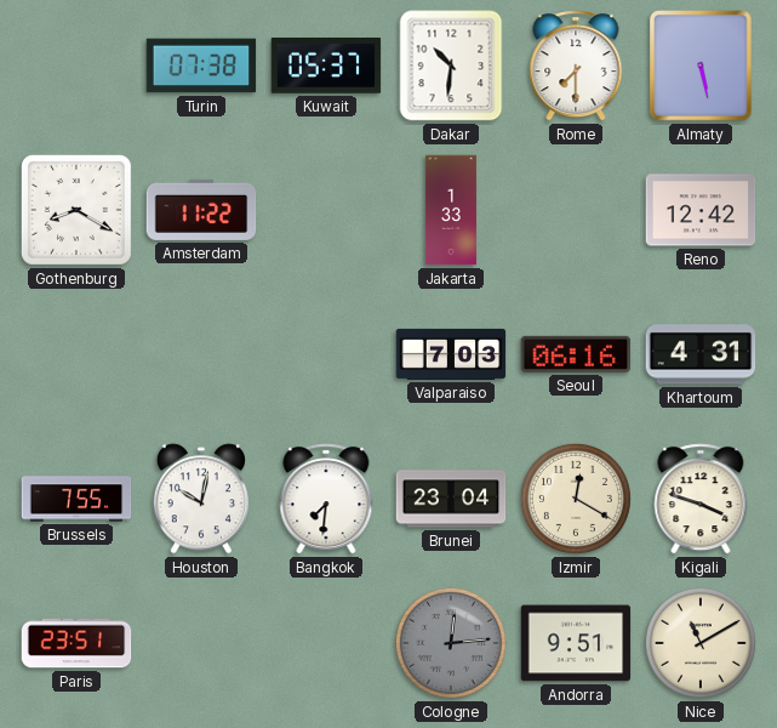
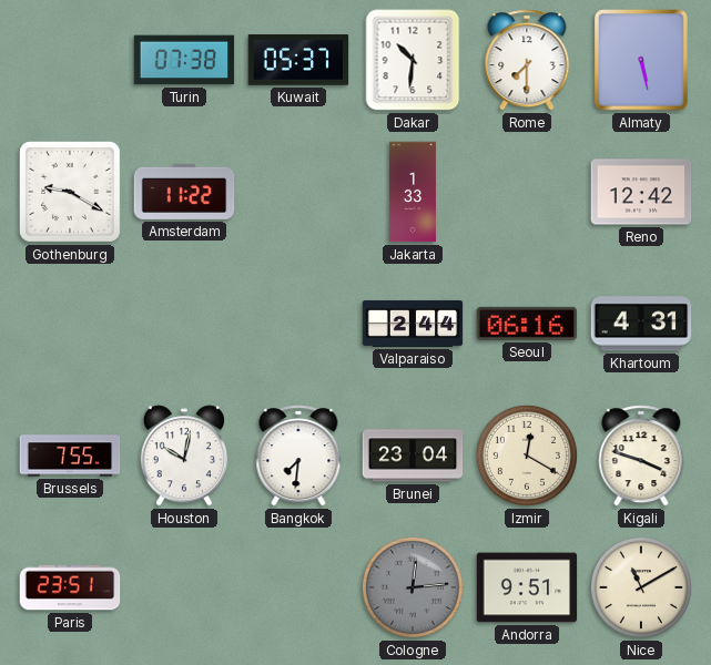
Gothenburg: 8:20 -> 9:20 (70, 192)
Valparaiso: 7:03 -> 2:44 (413, 324)
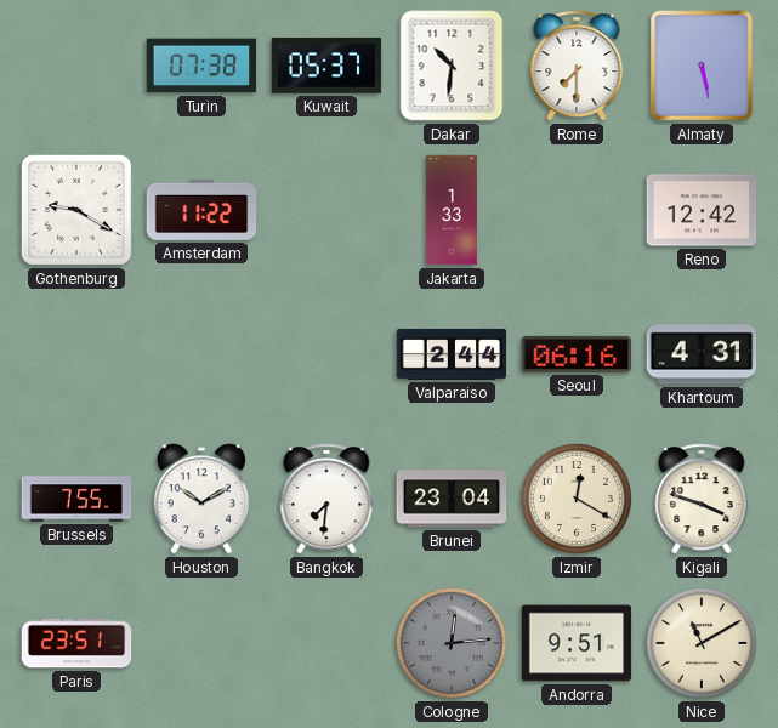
Houston: 10:02 -> 10:10 (201, 499)
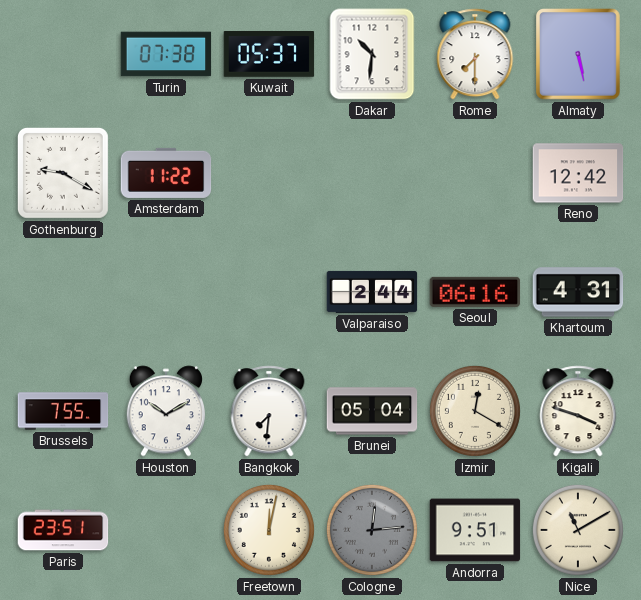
Jakarta: 1:33 -> none (452, 210)
Brunei: 23:04 -> 05:04 (372, 411)
Freetown: none -> 12:02 (269, 530)
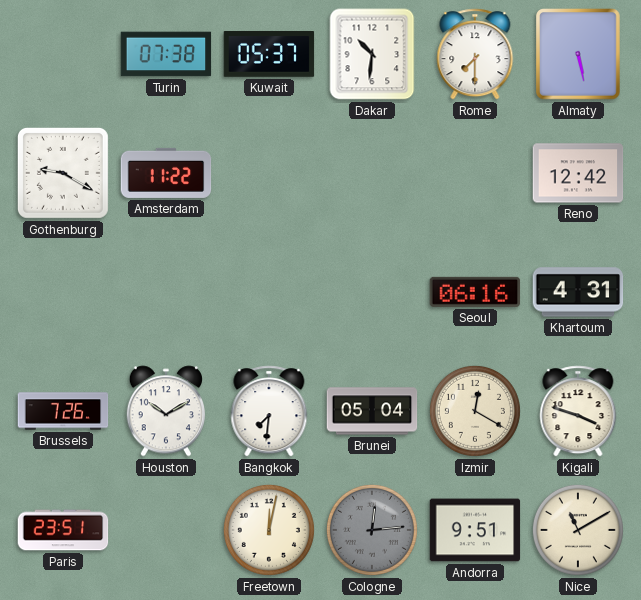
Valparaiso: 2:44 -> none (372, 292)
Brussels: 7:55 -> 7:26 (63, 411)
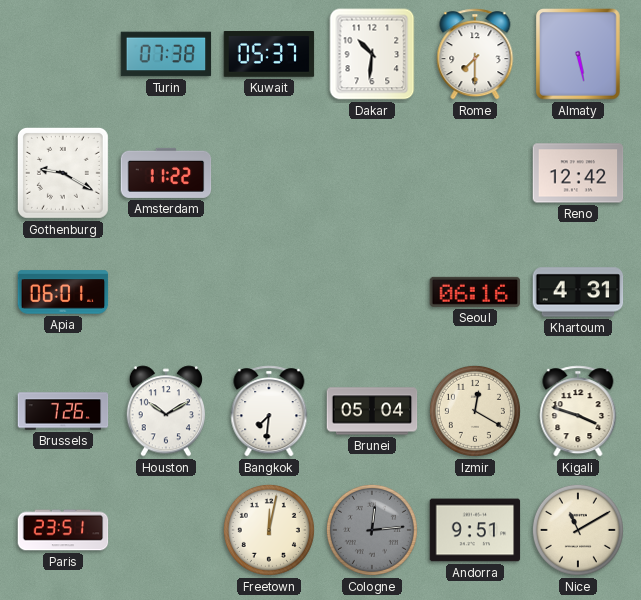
Apia: none -> 06:01 (63, 292)
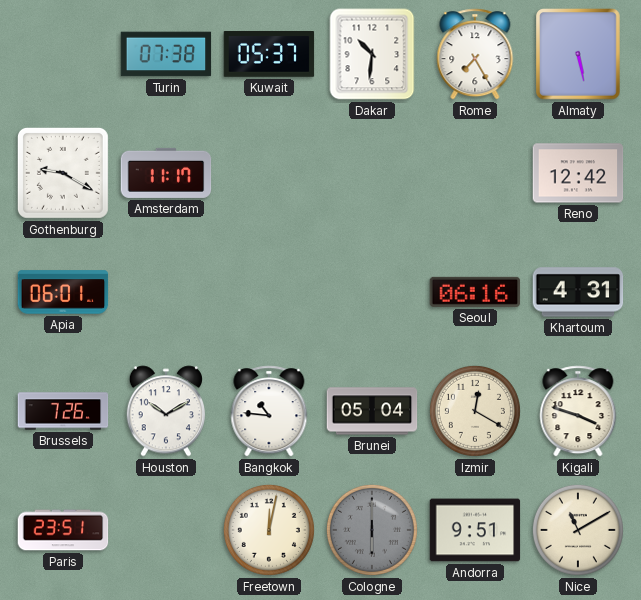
Rome: 7:30 -> 7:25 (475, 54)
Amsterdam: 11:22 -> 11:17 (166, 173)
Bangkok: 7:31 -> 10:46 (269, 411)
Cologne: 12:14 -> 6:00 (372, 530)
